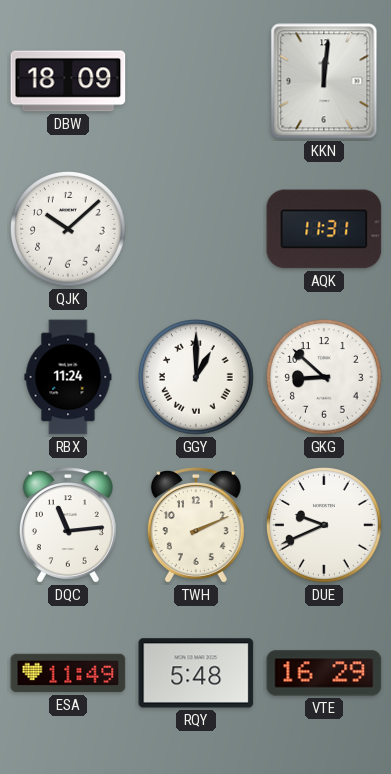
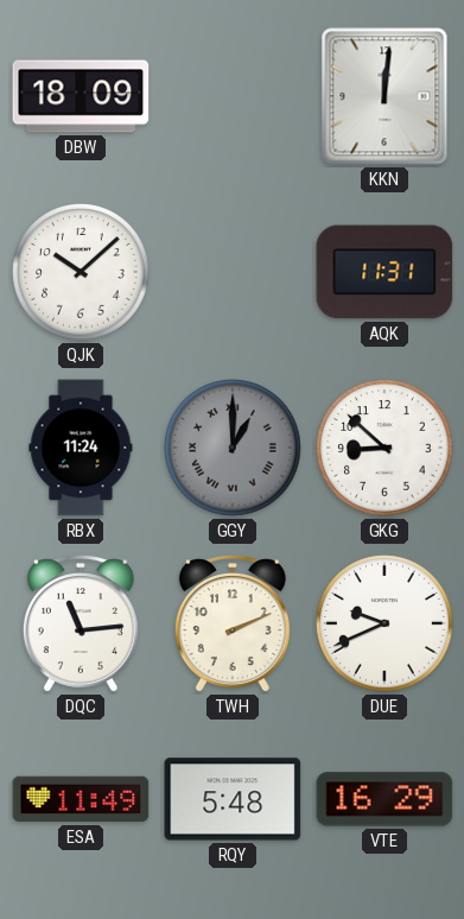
GGY dial: white -> grey (233, 448)
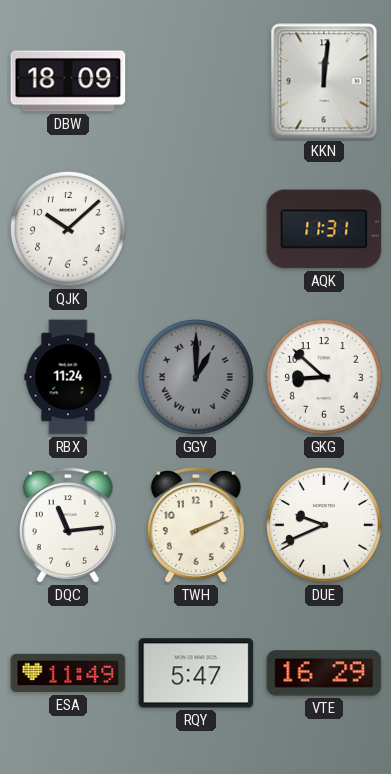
RQY: 5:48 -> 5:47 (196, 673)
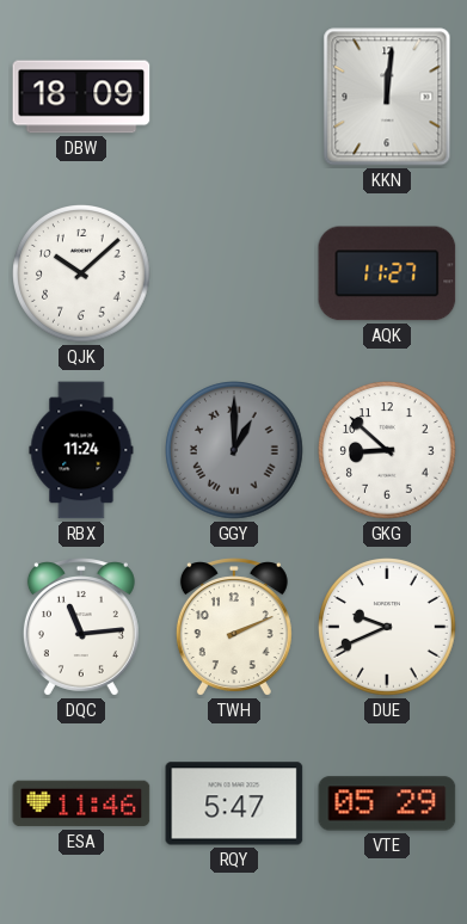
AQK: 11:31 -> 11:27 (387, 273)
ESA: 11:49 -> 11:46 (81, 803)
VTE: 16:29 -> 05:29 (387, 803)
